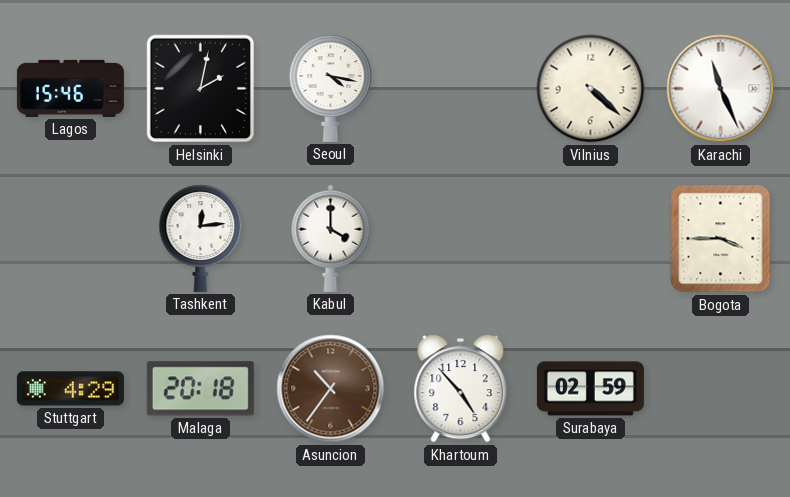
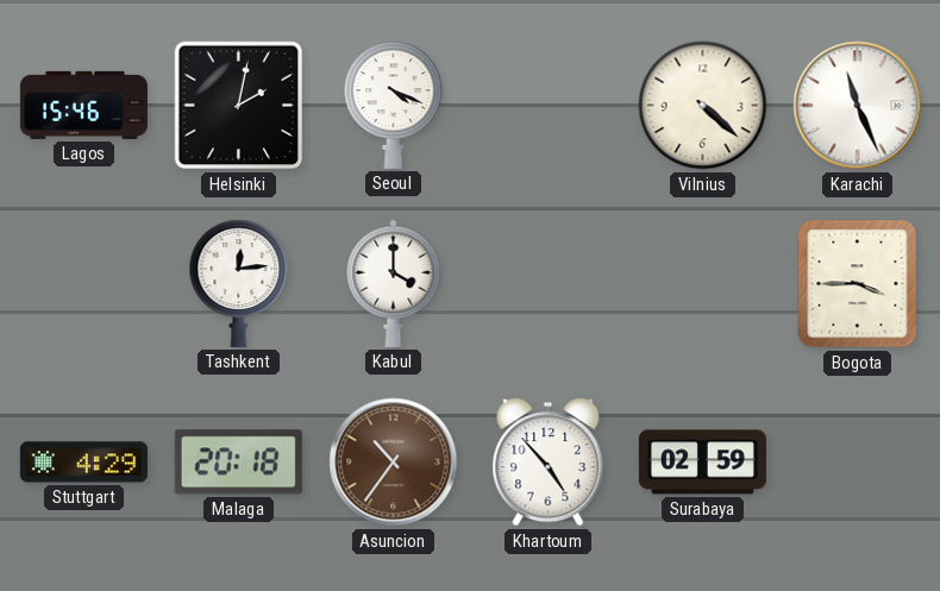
Seoul: 4:17 -> 4:19 (394, 105)
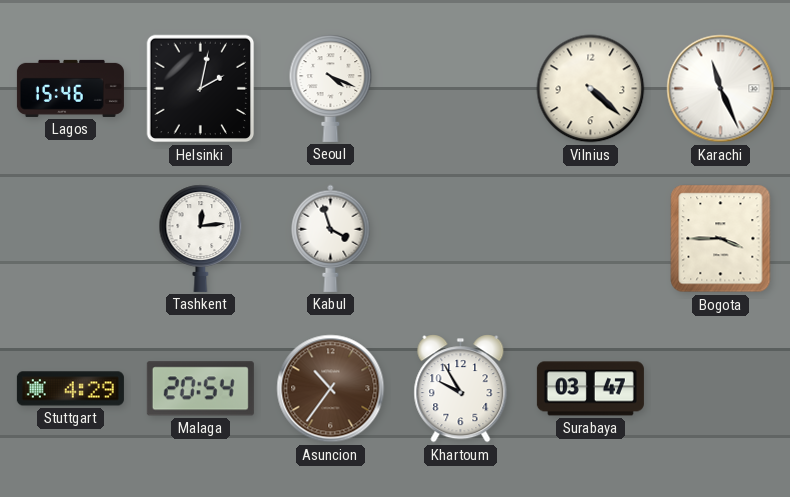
Kabul: 4:00 -> 3:57 (331, 238)
Malaga: 20:18 -> 20:54 (200, 389)
Khartoum: 4:53 -> 9:55 (461, 389)
Surabaya: 02:59 -> 03:47 (590, 389)
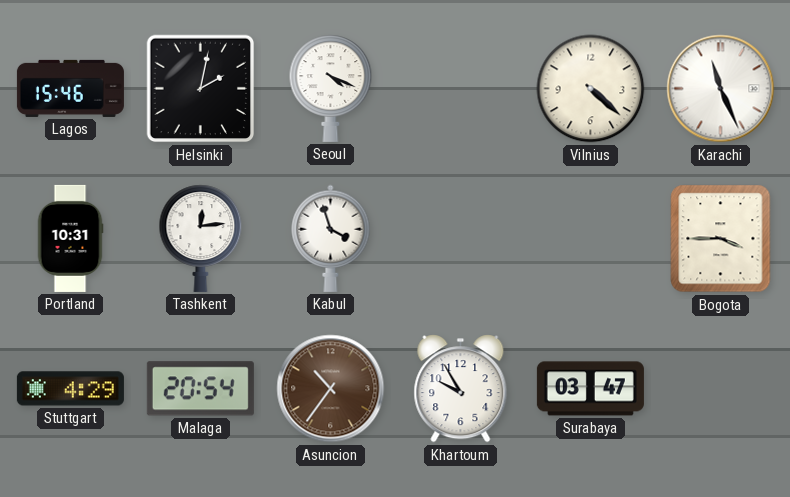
Portland: none -> 10:31 (70, 238)
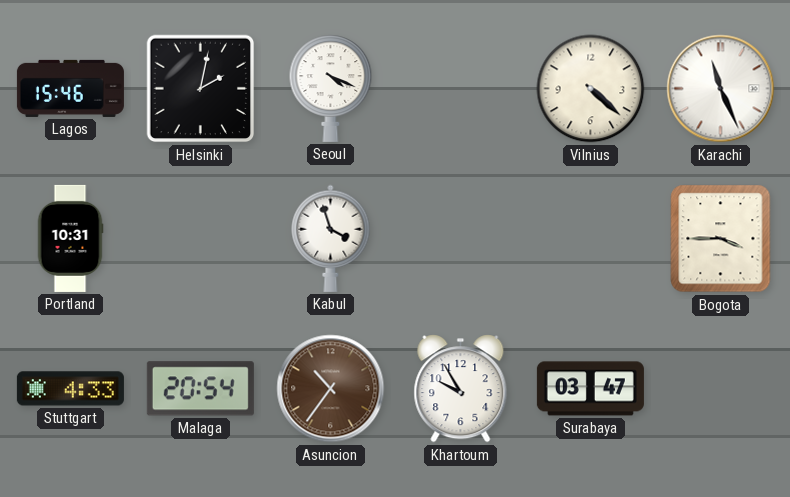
Tashkent: 12:14 -> none (201, 238)
Stuttgart: 4:29 -> 4:33 (70, 389)
